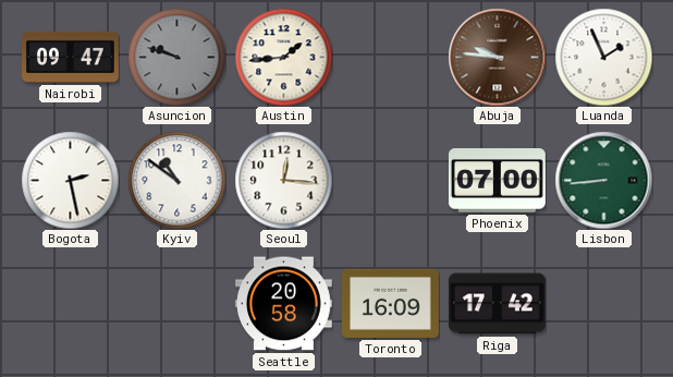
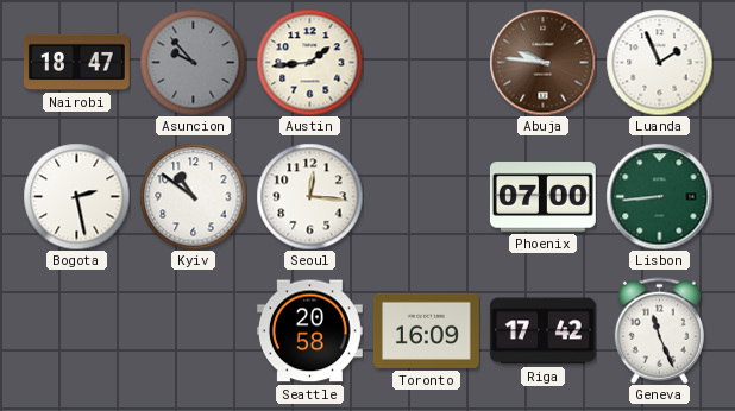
Nairobi: 09:47 -> 18:47 (76, 62)
Asuncion: 9:48 -> 9:53 (193, 62)
Geneva: none -> 11:26 (659, 330)
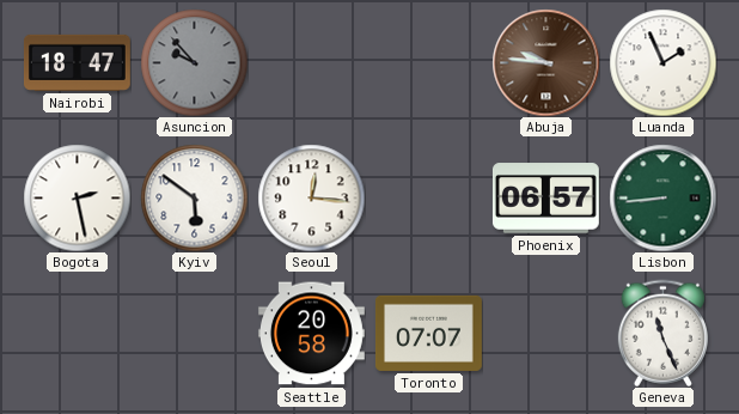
Austin: 1:44 -> none (309, 62)
Kyiv: 10:51 -> 5:51 (194, 197)
Phoenix: 07:00 -> 06:57 (545, 199)
Toronto: 16:09 -> 07:07 (428, 333)
Riga: 17:42 -> none (542, 331)
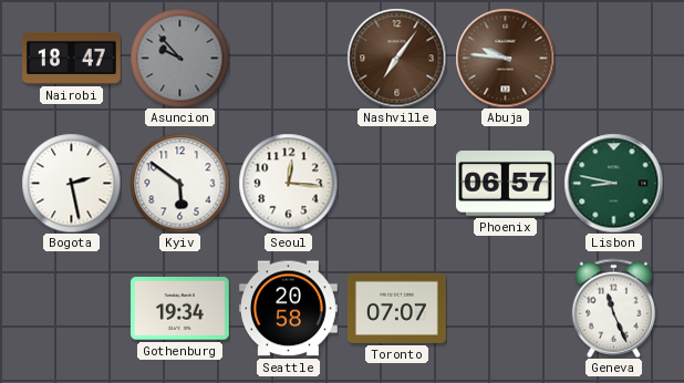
Nashville: none -> 7:06 (396, 58)
Luanda: 1:56 -> none (662, 62)
Lisbon: 8:44 -> 8:47 (613, 183)
Gothenburg: none -> 19:34 (179, 309)
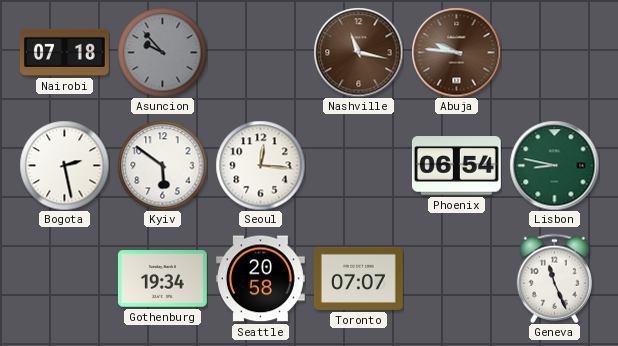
Nairobi: 18:47 -> 07:18 (64, 52)
Nashville: 7:06 -> 11:17 (358, 52)
Phoenix: 06:57 -> 06:54 (456, 166)
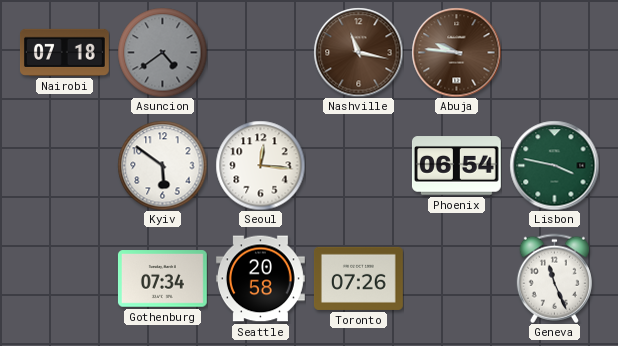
Asuncion: 9:53 -> 4:39 (162, 52)
Bogota: 2:28 -> none (64, 165)
Lisbon: 8:47 -> 3:47 (554, 165)
Gothenburg: 19:34 -> 07:34 (162, 279)
Toronto: 07:07 -> 07:26 (358, 278)
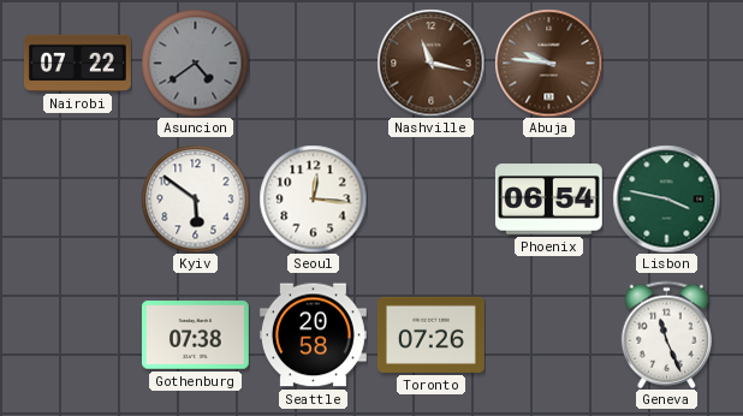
Nairobi: 07:18 -> 07:22 (77, 63)
Gothenburg: 07:34 -> 07:38 (195, 335)
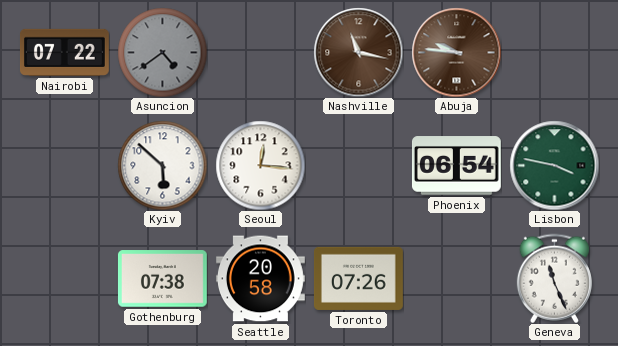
Kyiv: 5:51 -> 5:52 (162, 165)
